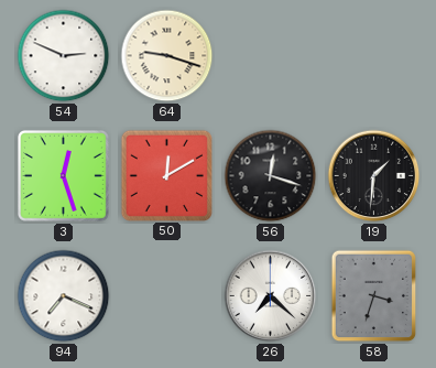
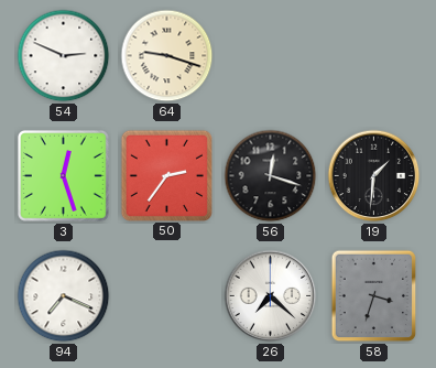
50: 12:10 -> 2:36 (166, 175)
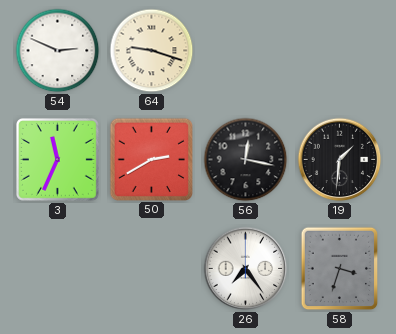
3: 12:27 -> 11:34 (57, 159)
50: 2:36 -> 2:40 (151, 159)
56: 12:18 -> 12:17 (246, 160)
94: 7:19 -> none (64, 296)
26: 7:22 -> 7:24 (246, 269)
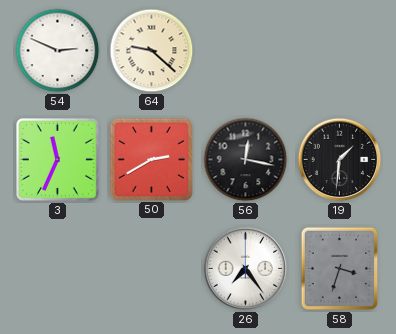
64: 9:18 -> 9:22 (152, 51)
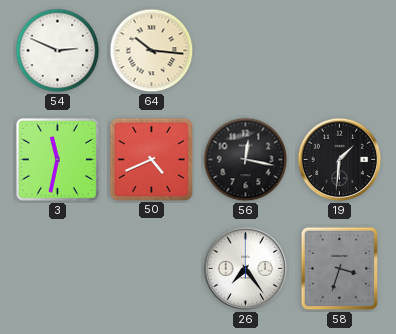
64: 9:22 -> 10:16 (152, 51)
3: 11:34 -> 11:32 (57, 159)
50: 2:40 -> 4:41 (151, 159)
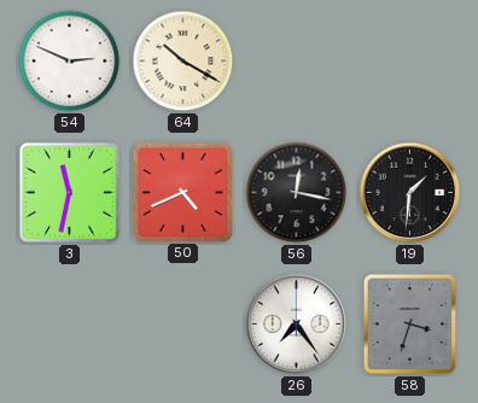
64: 10:16 -> 10:20 (183, 62)
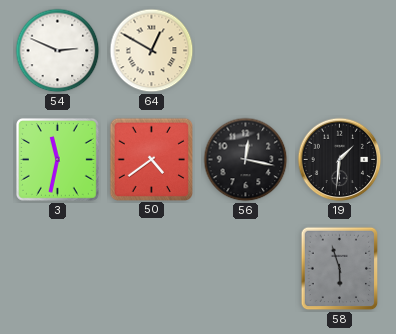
64: 10:20 -> 12:50 (152, 51)
50: 4:41 -> 4:39 (151, 159)
26: 7:24 -> none (297, 325)
58: 3:33 -> 5:57 (340, 269)
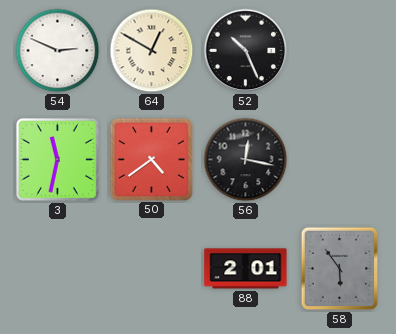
52: none -> 10:26 (246, 51)
19: 1:31 -> none (340, 160)
88: none -> 2:01 (246, 269)
58: 5:57 -> 5:54 (340, 269)
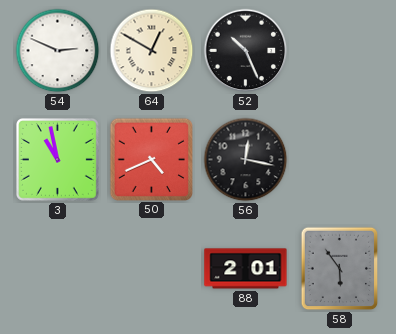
3: 11:32 -> 10:58 (57, 159)
50: 4:39 -> 4:41 (151, 159)
